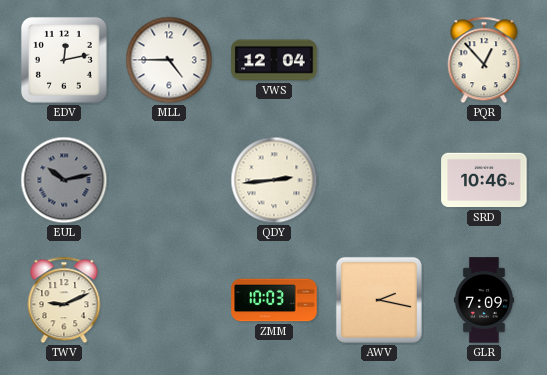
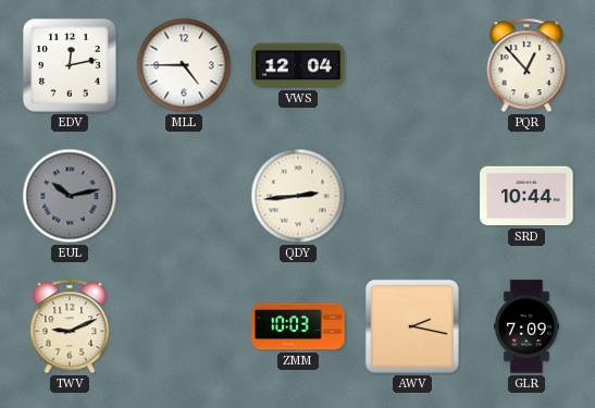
SRD: 10:46 -> 10:44 (526, 196)
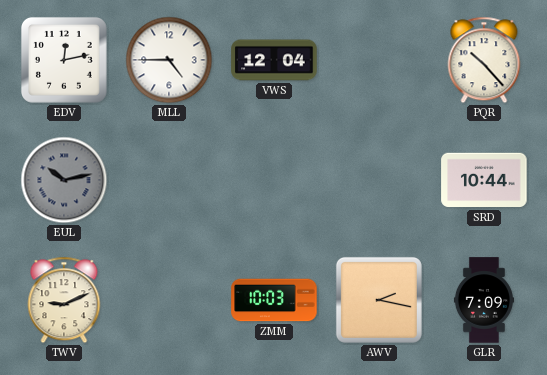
PQR: 12:53 -> 10:23 (484, 60)
QDY: 2:44 -> none (298, 196)
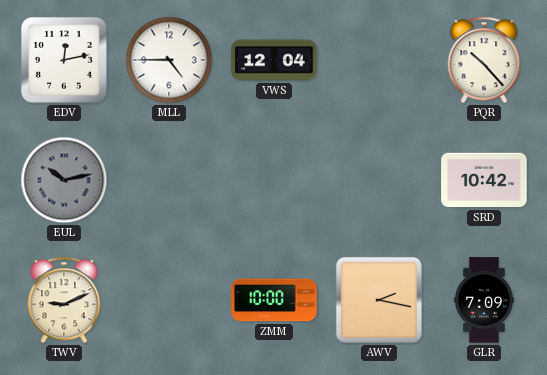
SRD: 10:44 -> 10:42 (484, 180)
ZMM: 10:03 -> 10:00 (274, 300)
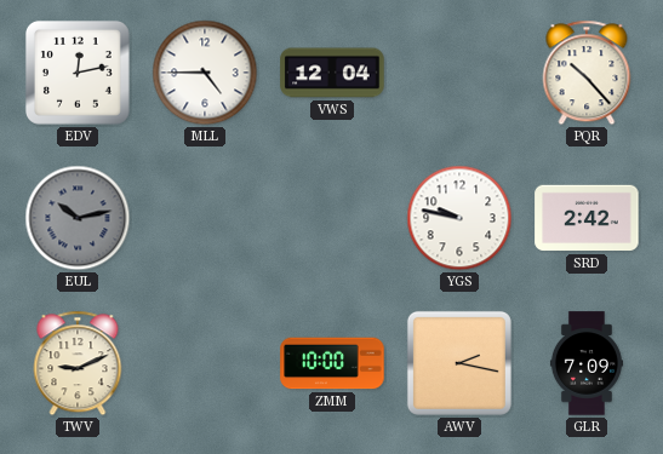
YGS: none -> 9:47 (459, 218)
SRD: 10:42 -> 2:42 (587, 218)
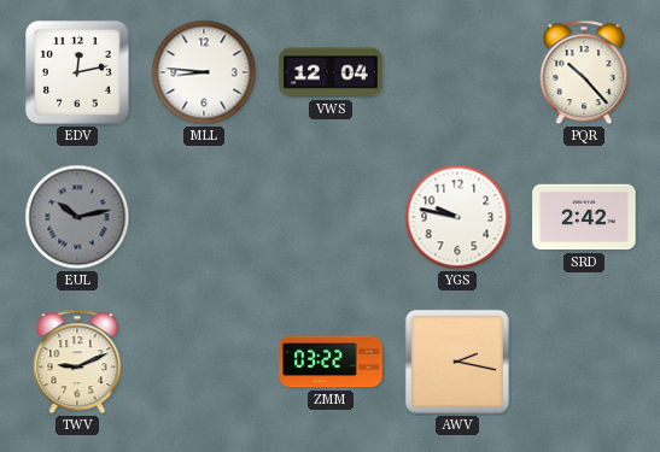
MLL: 4:45 -> 8:46 (204, 72)
ZMM: 10:00 -> 03:22 (331, 362)
GLR: 7:09 -> none (587, 363)
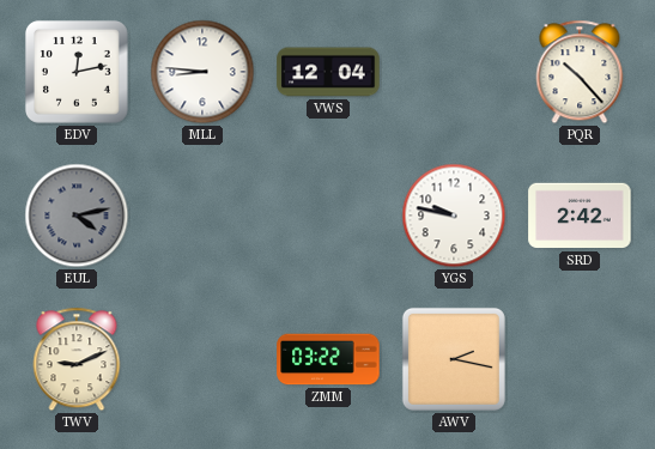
EUL: 10:13 -> 4:13 (77, 216)
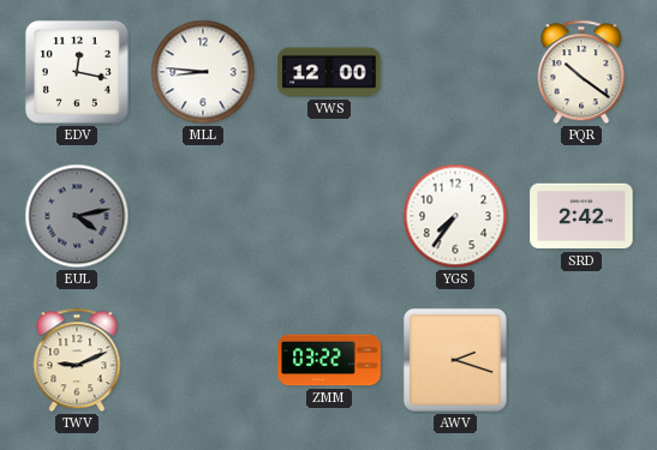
EDV: 12:13 -> 12:17 (77, 72)
VWS: 12:04 -> 12:00 (329, 72)
PQR: 10:23 -> 10:21 (581, 72)
YGS: 9:47 -> 7:36 (455, 216)
AWV: 2:17 -> 2:18 (455, 360)
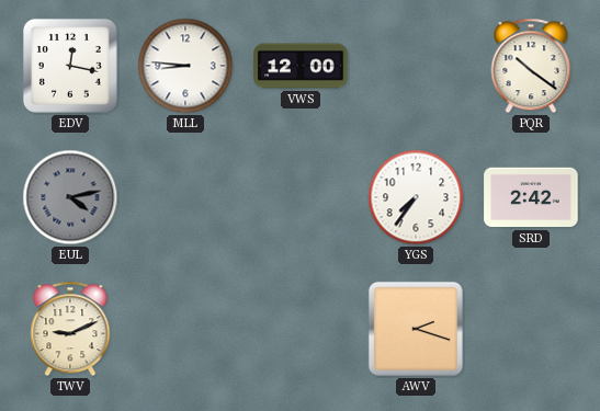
ZMM: 03:22 -> none (329, 360)
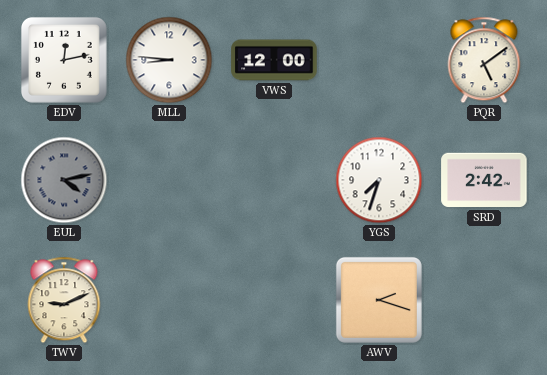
EDV: 12:17 -> 12:13 (64, 60)
PQR: 10:21 -> 5:09 (484, 60)
YGS: 7:36 -> 7:33 (379, 180)
